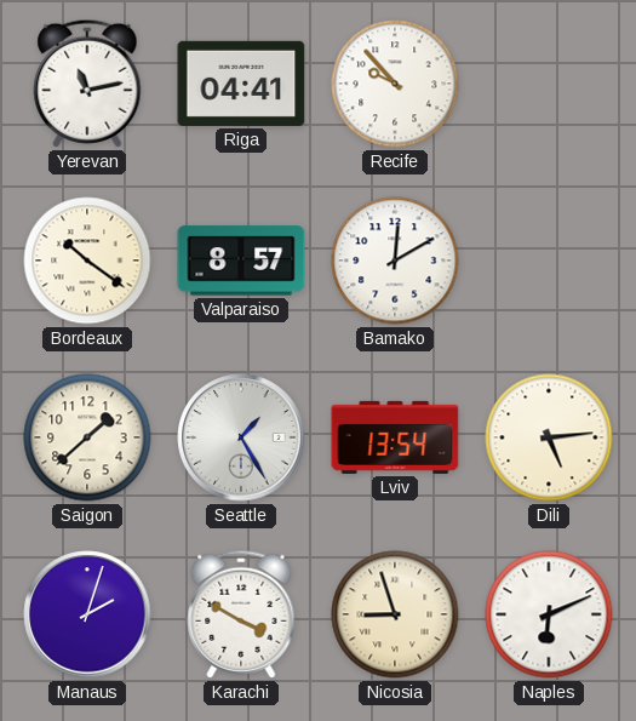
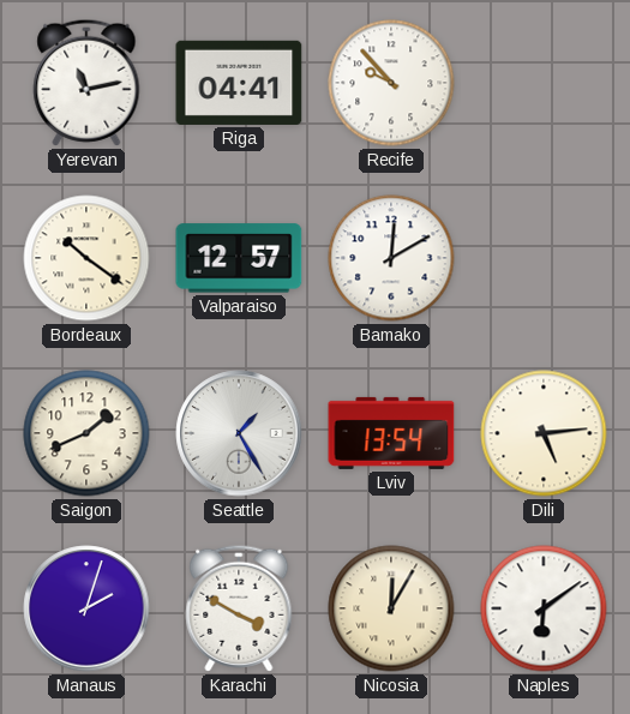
Valparaiso: 8:57 -> 12:57 (239, 258)
Saigon: 1:38 -> 1:41 (86, 433)
Nicosia: 8:57 -> 12:05 (391, 608)
Naples: 6:11 -> 6:09 (544, 608)
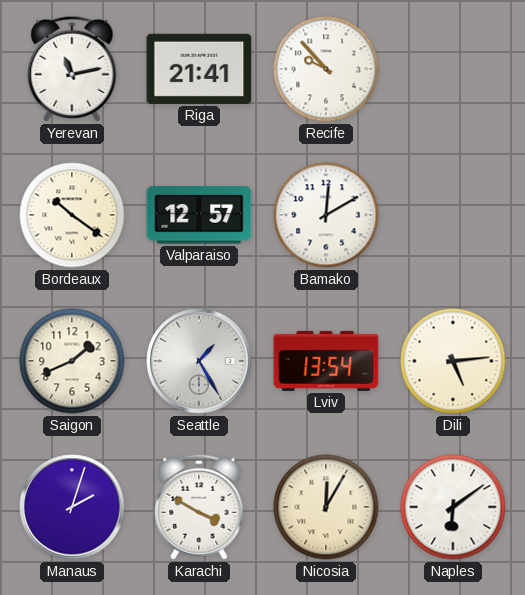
Riga: 04:41 -> 21:41 (199, 69)
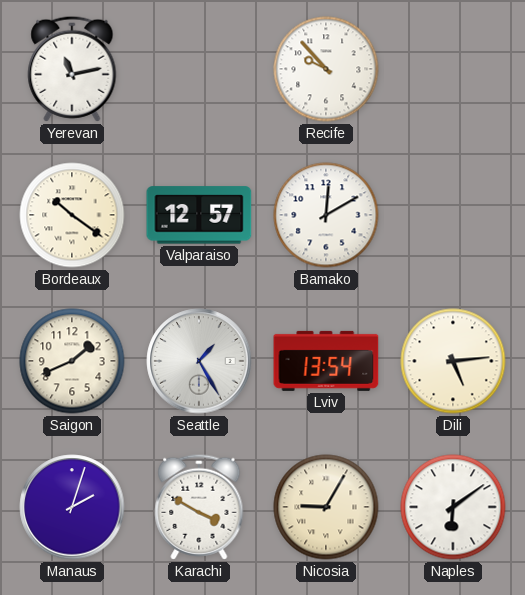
Riga: 21:41 -> none (199, 69)
Nicosia: 12:05 -> 9:05 (326, 507)
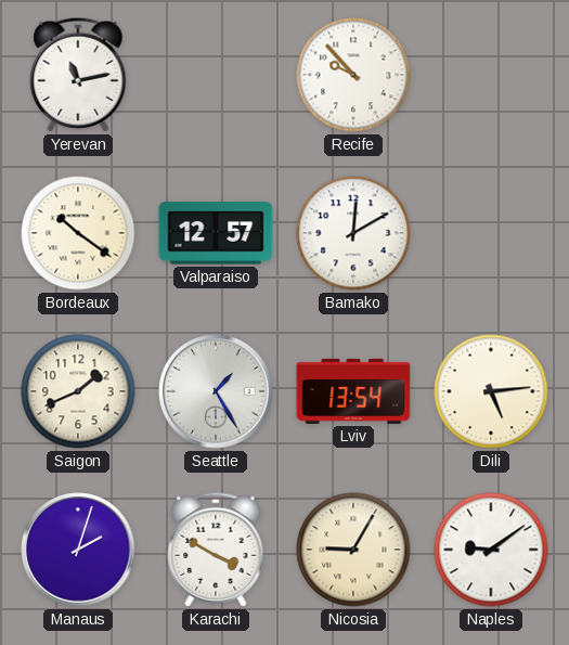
Naples: 6:09 -> 9:09 (491, 550)
